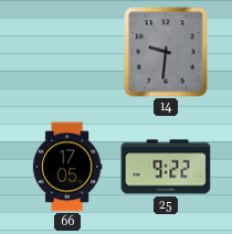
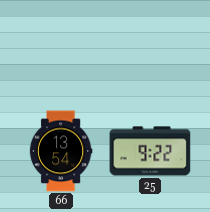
14: 9:31 -> none (166, 52)
66: 17:05 -> 13:54 (61, 151)
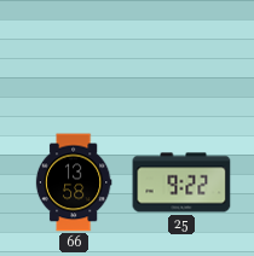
66: 13:54 -> 13:58 (74, 182)
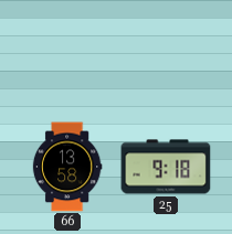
25: 9:22 -> 9:18 (166, 167)
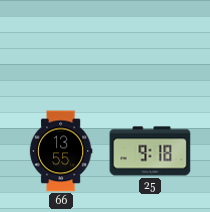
66: 13:58 -> 13:55 (61, 151)
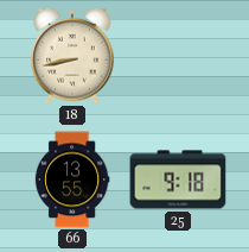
18: none -> 8:43 (72, 56)
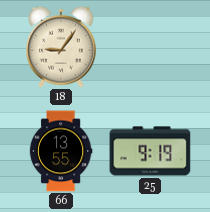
18: 8:43 -> 9:06 (61, 47)
25: 9:18 -> 9:19 (150, 151)
